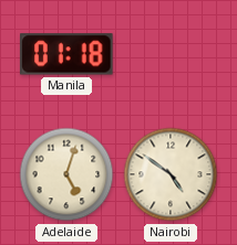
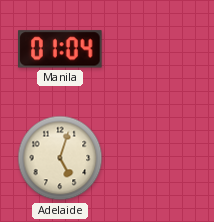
Manila: 01:18 -> 01:04 (60, 49)
Nairobi: 4:51 -> none (171, 174)
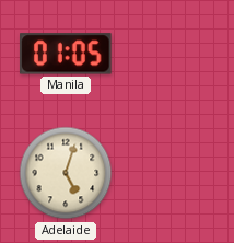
Manila: 01:04 -> 01:05 (66, 54)
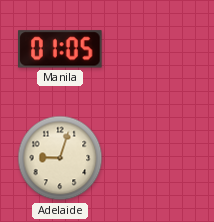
Adelaide: 5:03 -> 9:03 (60, 158)
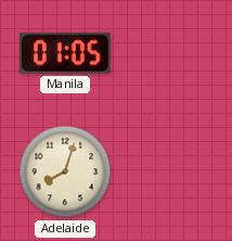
Adelaide: 9:03 -> 8:03 (65, 172)
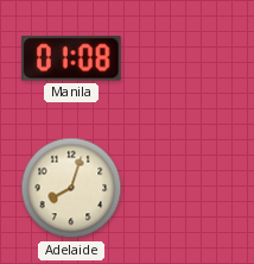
Manila: 01:05 -> 01:08 (71, 58)
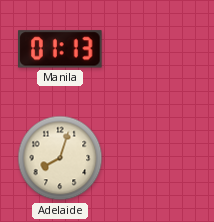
Manila: 01:08 -> 01:13 (60, 49)
